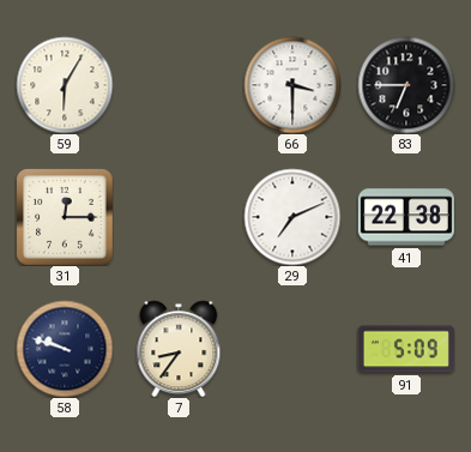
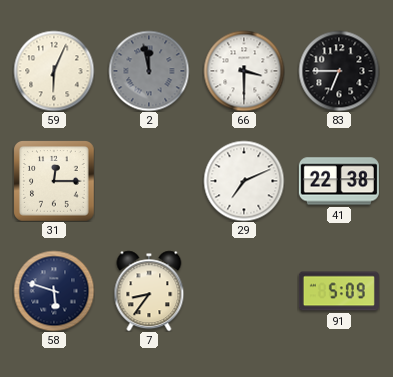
59: 6:05 -> 6:04 (54, 71)
2: none -> 11:58 (149, 71)
58: 9:48 -> 5:48 (54, 291)
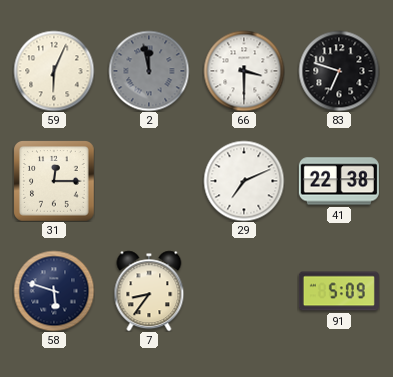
83: 6:45 -> 6:48 (339, 71)
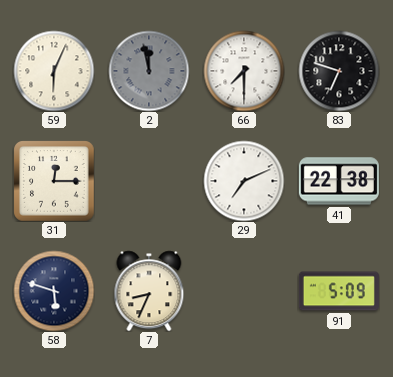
66: 3:30 -> 7:30 (244, 71)
7: 8:36 -> 8:34 (149, 291)
